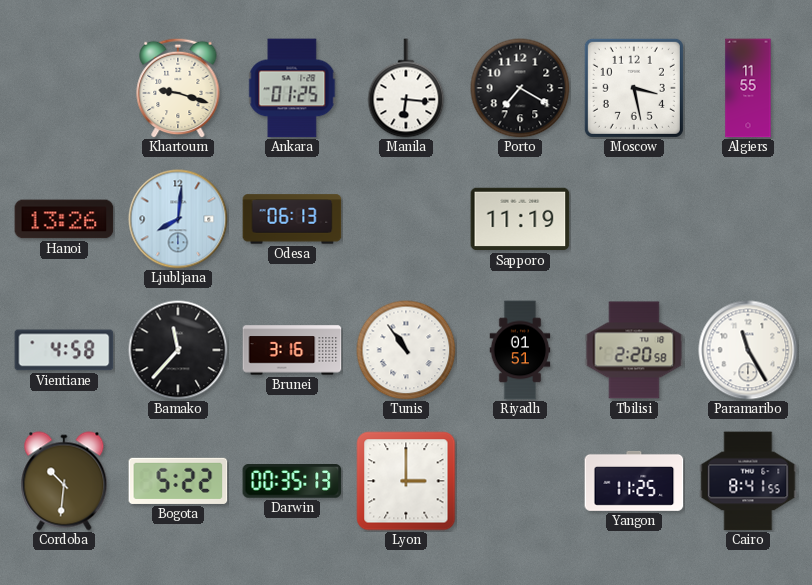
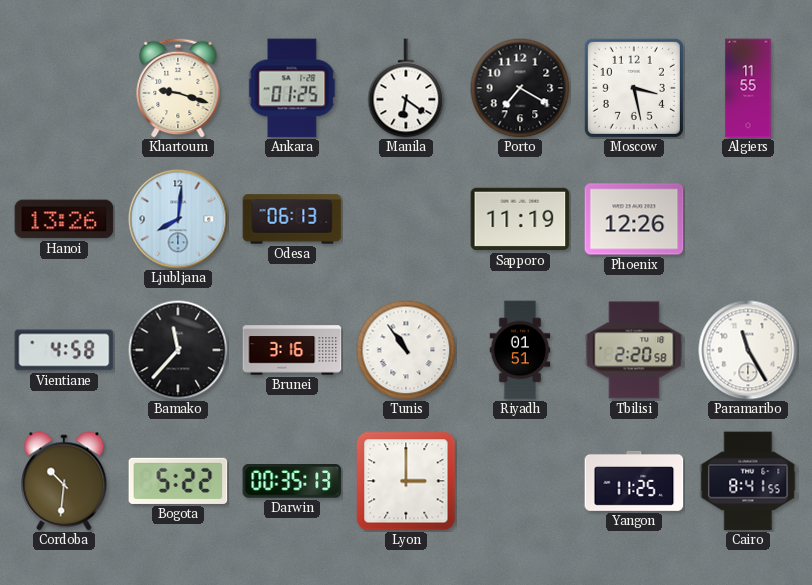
Manila: 6:16 -> 6:21 (406, 88)
Phoenix: none -> 12:26 (634, 219)
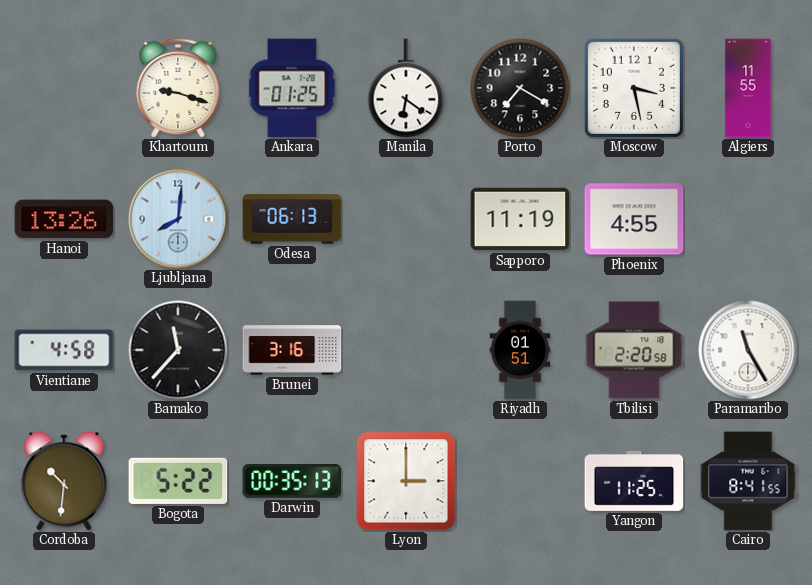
Phoenix: 12:26 -> 4:55 (634, 219)
Tunis: 10:54 -> none (406, 350)
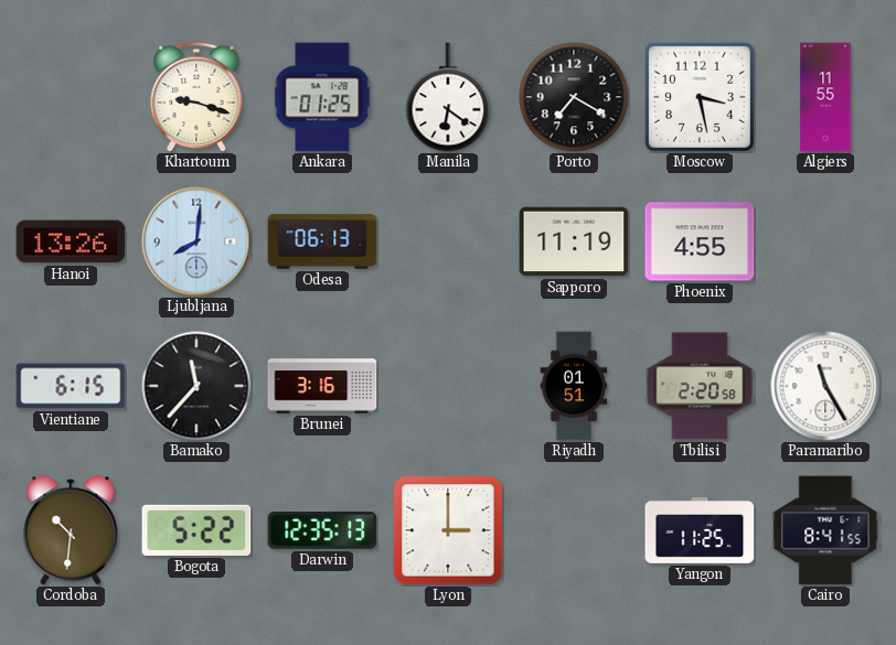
Vientiane: 4:58 -> 6:15 (71, 386)
Darwin: 00:35 -> 12:35 (322, 531)
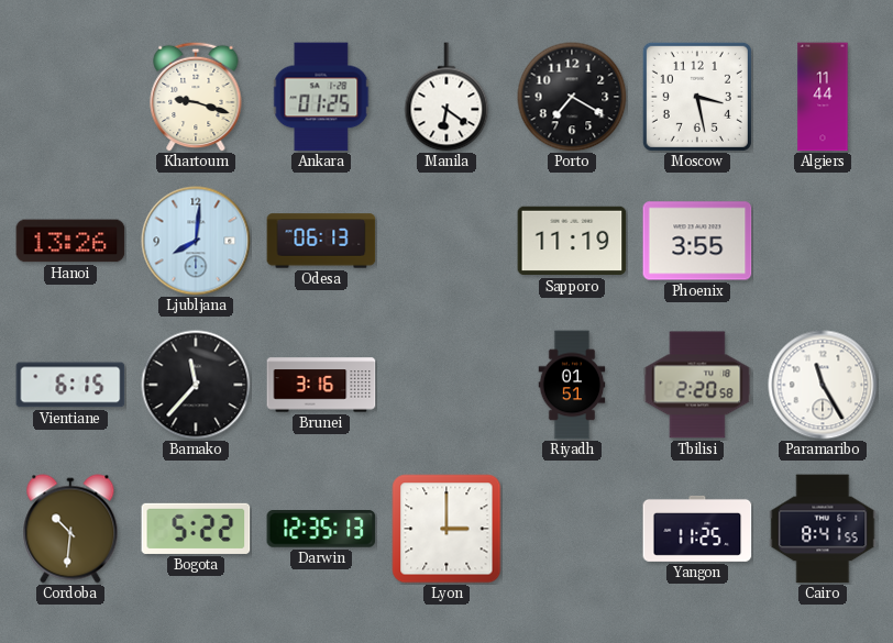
Algiers: 11:55 -> 11:44 (823, 97)
Phoenix: 4:55 -> 3:55 (697, 241)
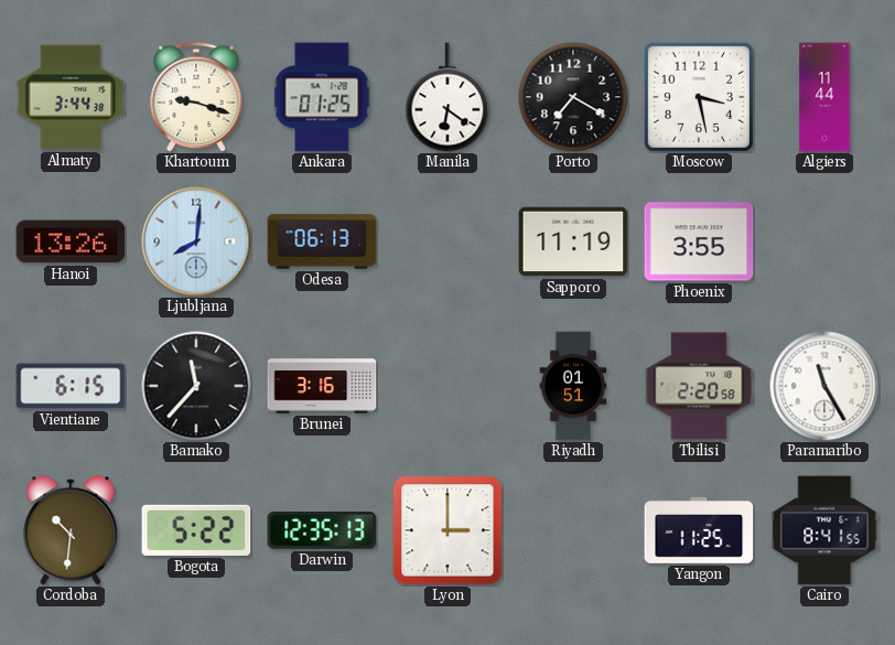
Almaty: none -> 3:44 (71, 97)
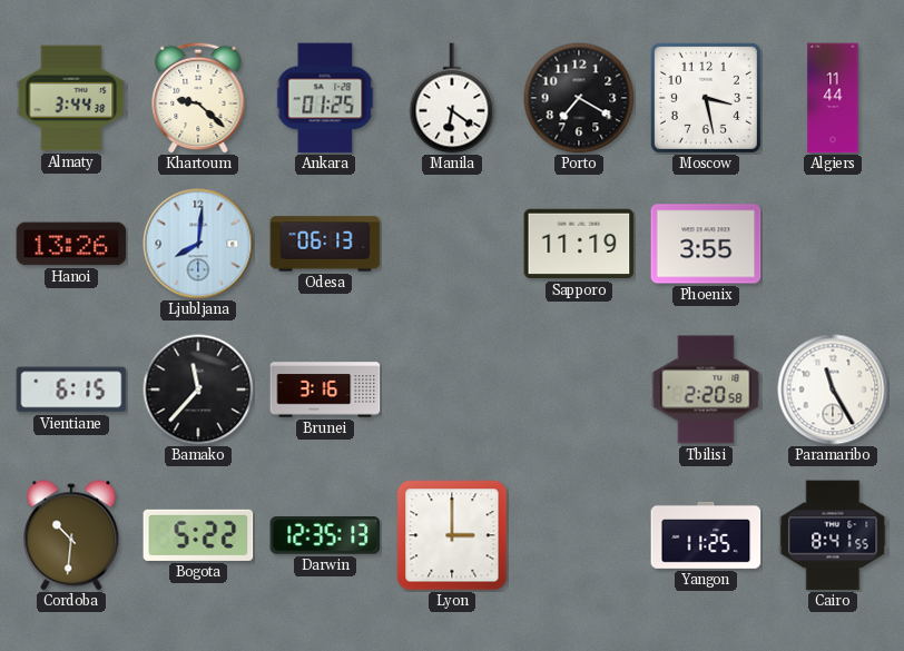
Khartoum: 9:18 -> 9:22 (198, 98)
Riyadh: 01:51 -> none (573, 386)
